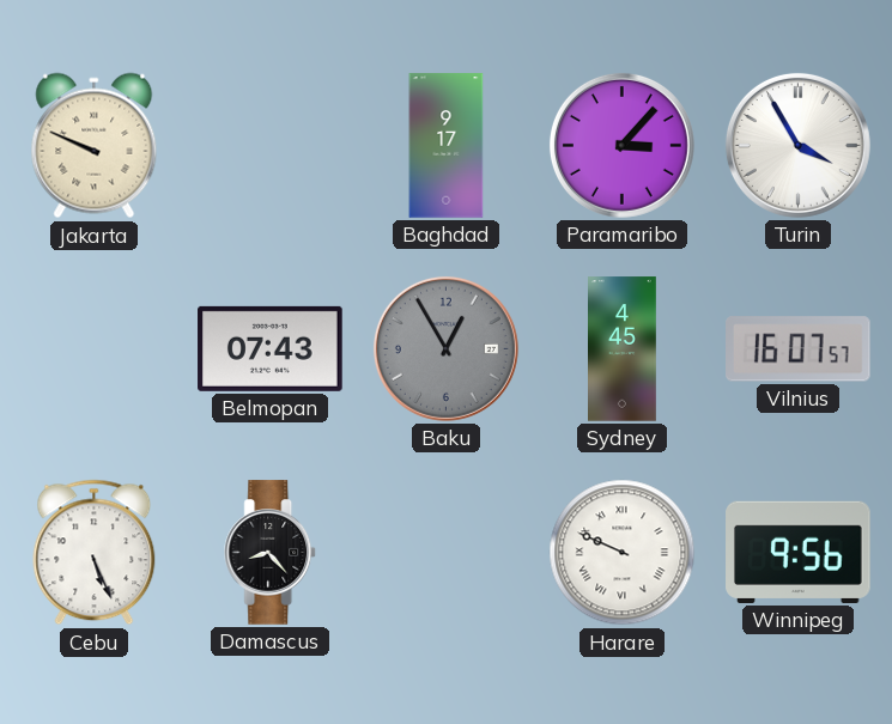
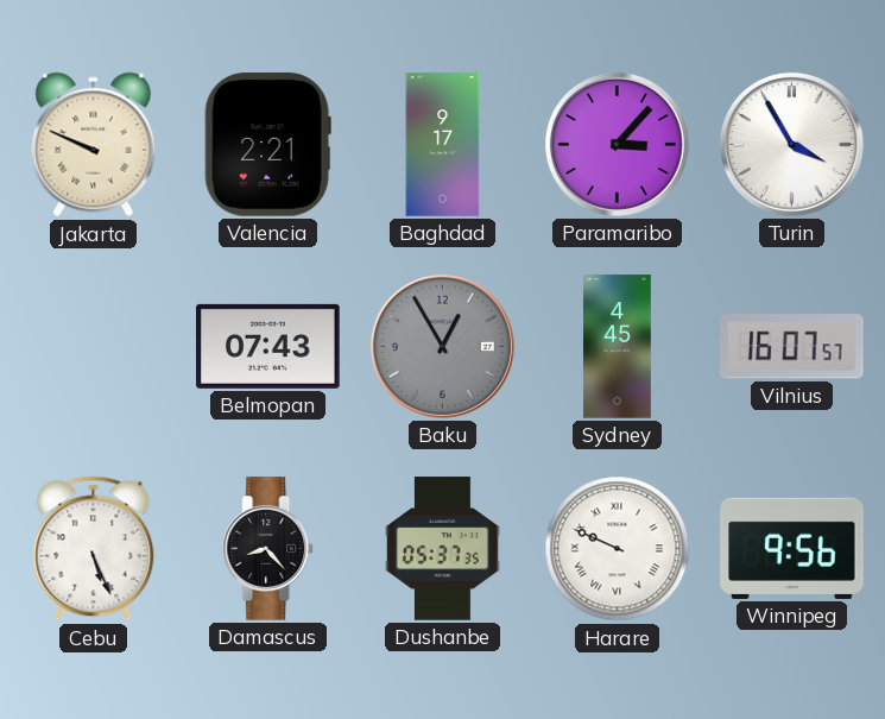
Valencia: none -> 2:21 (267, 145)
Dushanbe: none -> 05:37 (443, 549)
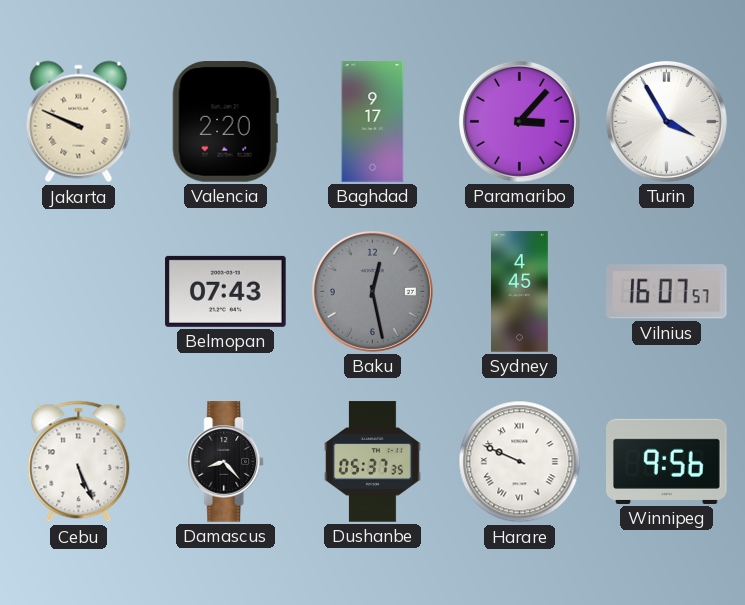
Valencia: 2:21 -> 2:20 (225, 122)
Baku: 12:55 -> 12:28 (372, 291)
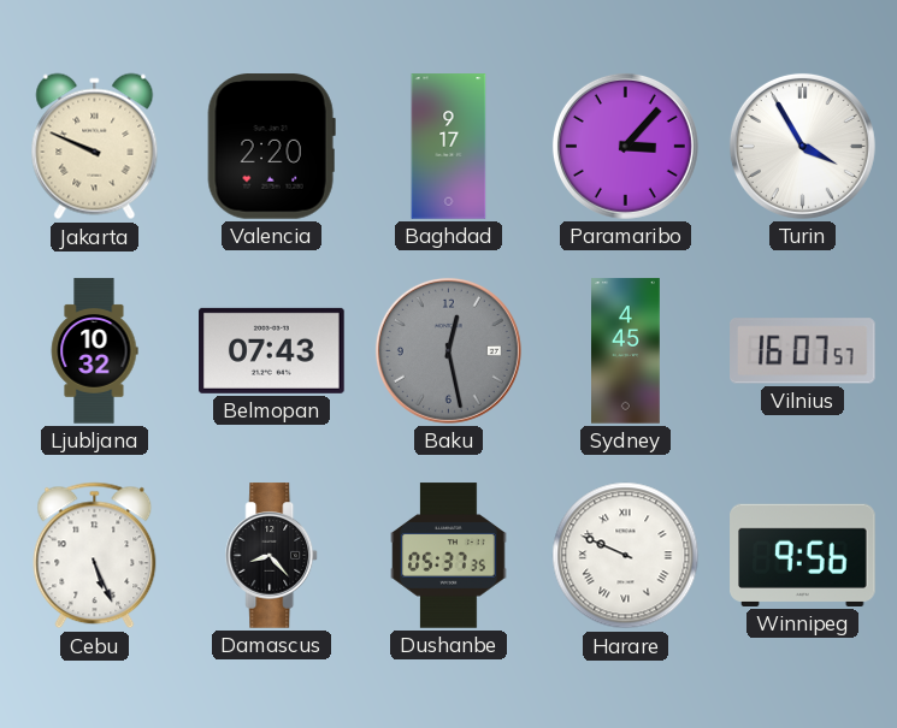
Ljubljana: none -> 10:32 (94, 351)
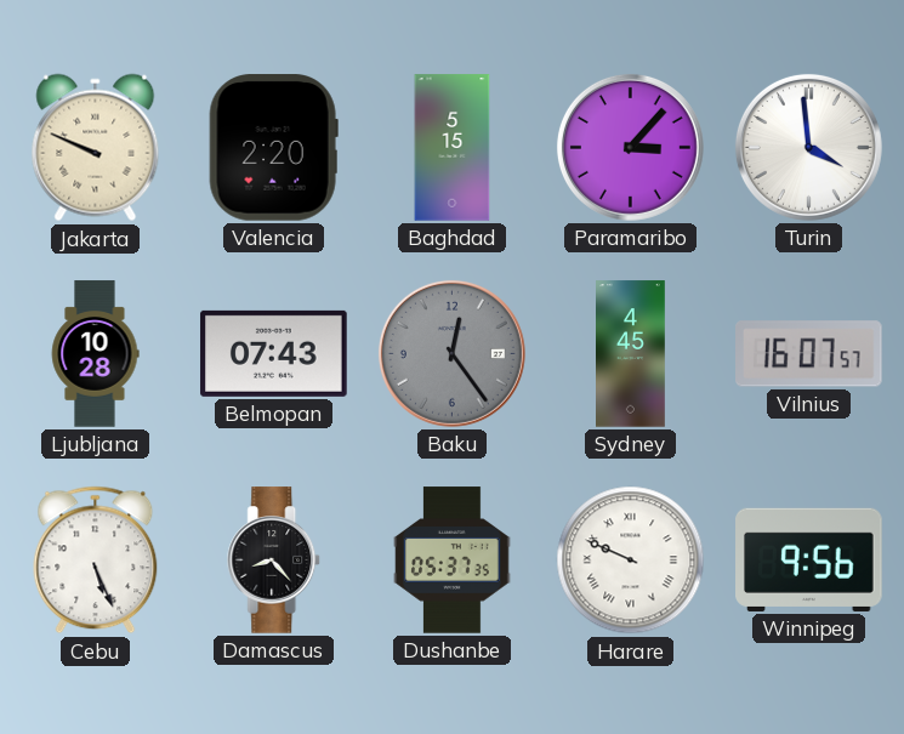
Baghdad: 9:17 -> 5:15 (453, 148)
Turin: 3:55 -> 3:59 (808, 147)
Ljubljana: 10:32 -> 10:28 (95, 354)
Baku: 12:28 -> 12:24 (451, 353)
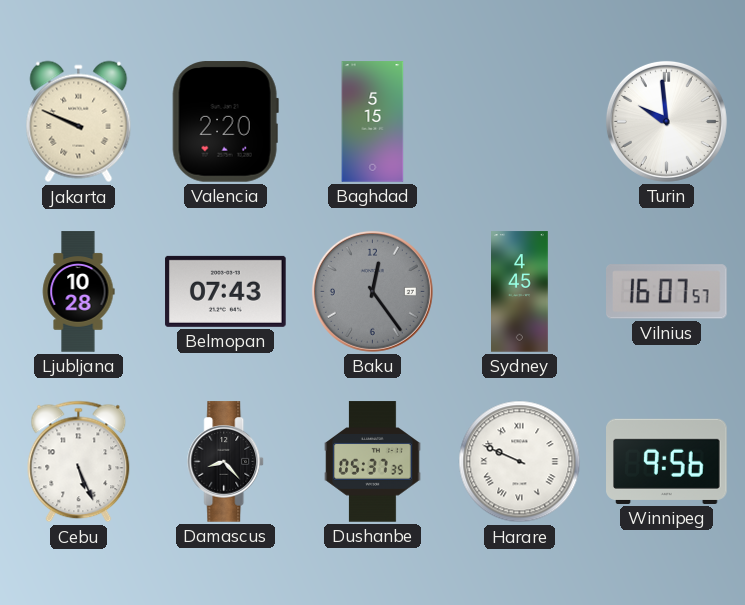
Paramaribo: 3:07 -> none (630, 147)
Turin: 3:59 -> 9:59 (666, 121)
